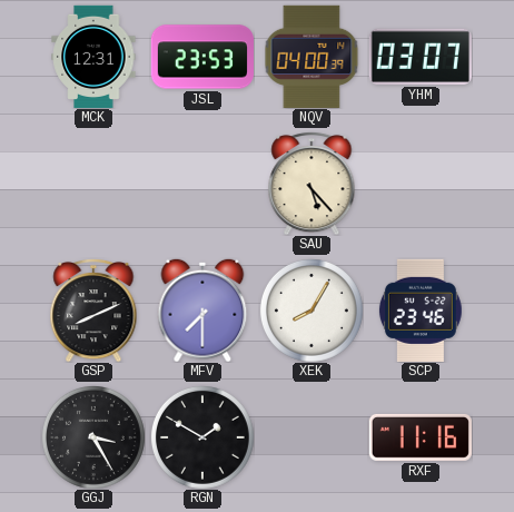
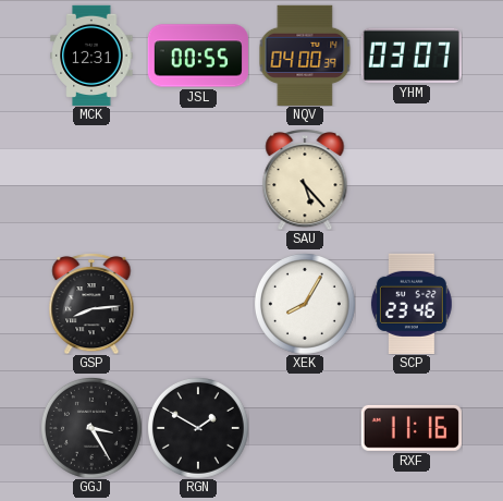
JSL: 23:53 -> 00:55 (198, 56)
GSP: 8:11 -> 8:14 (91, 304)
MFV: 7:30 -> none (202, 311)
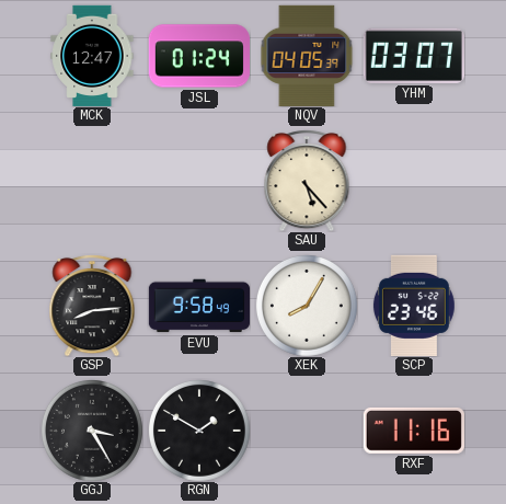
MCK: 12:31 -> 12:47 (92, 56)
JSL: 00:55 -> 01:24 (199, 56)
NQV: 04:00 -> 04:05 (307, 56)
EVU: none -> 9:58 (198, 306)
